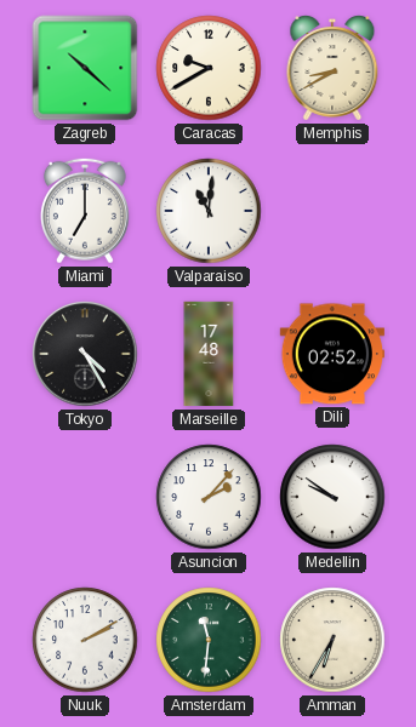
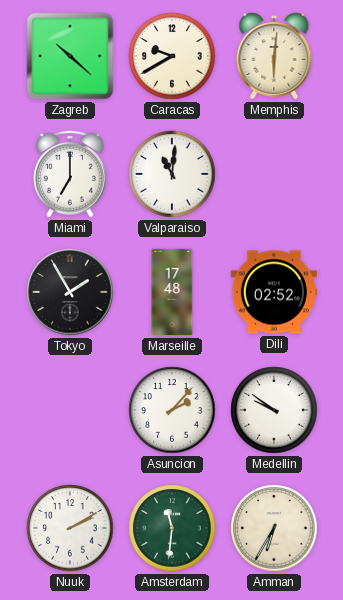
Memphis: 8:40 -> 6:01 (274, 56)
Tokyo: 4:25 -> 1:55 (70, 292)
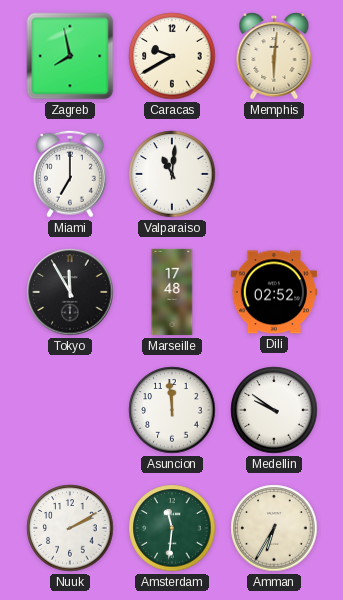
Zagreb: 10:22 -> 7:58 (70, 56)
Tokyo: 1:55 -> 11:55 (70, 292)
Asuncion: 2:07 -> 11:59 (172, 410)
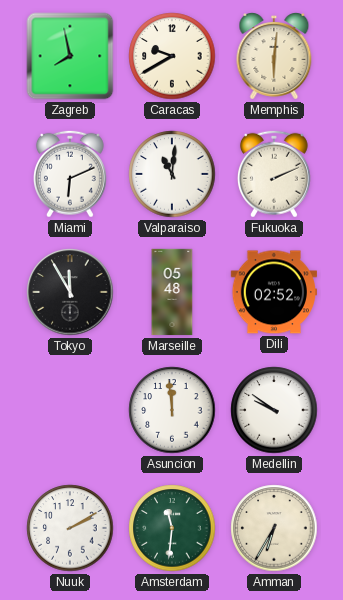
Miami: 7:00 -> 6:11 (70, 174)
Fukuoka: none -> 2:11 (274, 174)
Marseille: 17:48 -> 05:48 (172, 292)
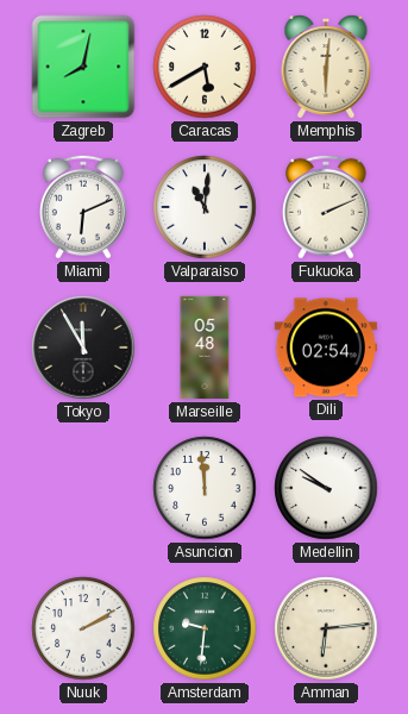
Zagreb: 7:58 -> 8:02 (83, 67)
Caracas: 9:40 -> 5:40 (205, 67)
Dili: 02:52 -> 02:54 (325, 347)
Amsterdam: 11:31 -> 9:31 (205, 628)
Amman: 6:35 -> 6:14 (326, 628)
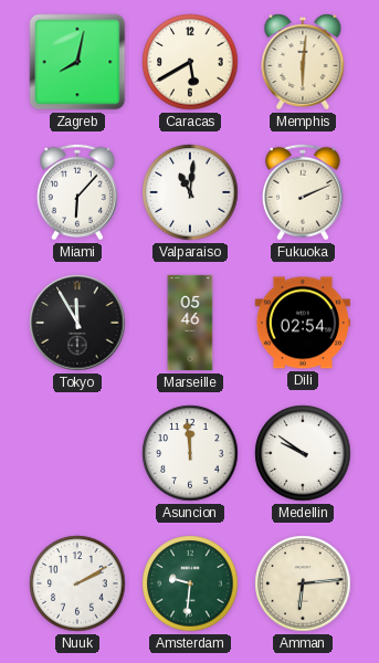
Miami: 6:11 -> 6:07 (77, 192)
Marseille: 05:48 -> 05:46 (190, 323)
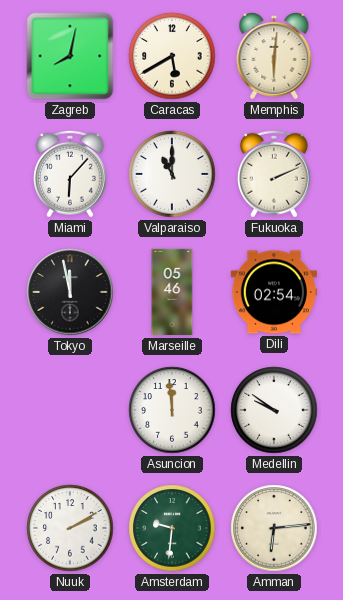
Valparaiso: 11:01 -> 11:00 (172, 174)
Tokyo: 11:55 -> 11:58 (70, 292)
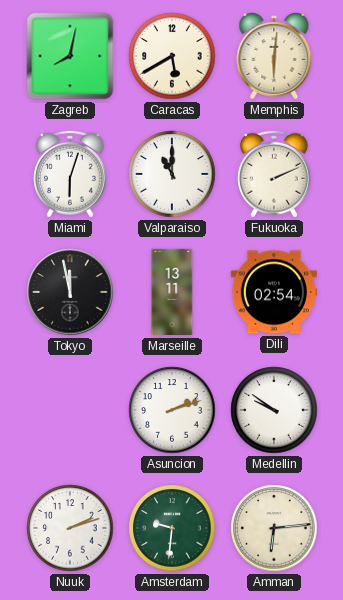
Miami: 6:07 -> 6:03 (70, 174)
Marseille: 05:46 -> 13:11 (172, 292)
Asuncion: 11:59 -> 2:12 (172, 410)
Nuuk: 2:10 -> 2:12 (70, 528)
